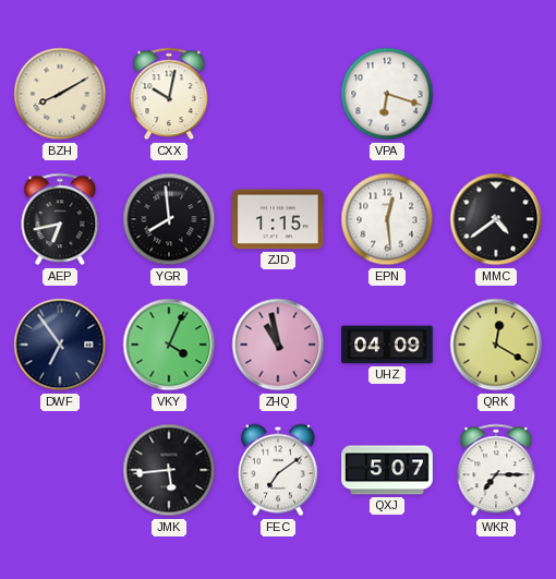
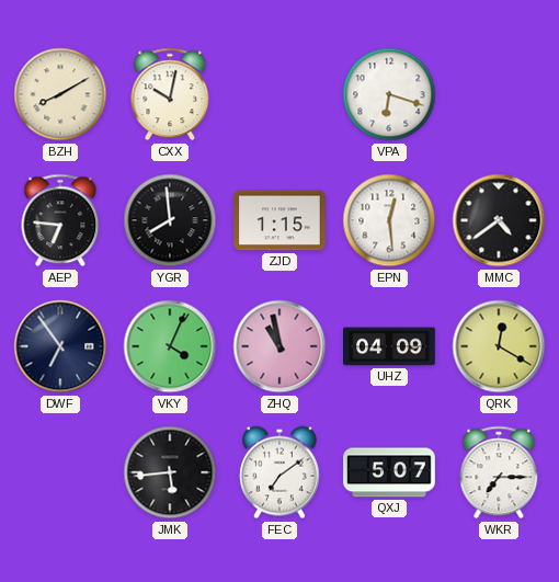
AEP: 6:43 -> 6:46 (60, 220)
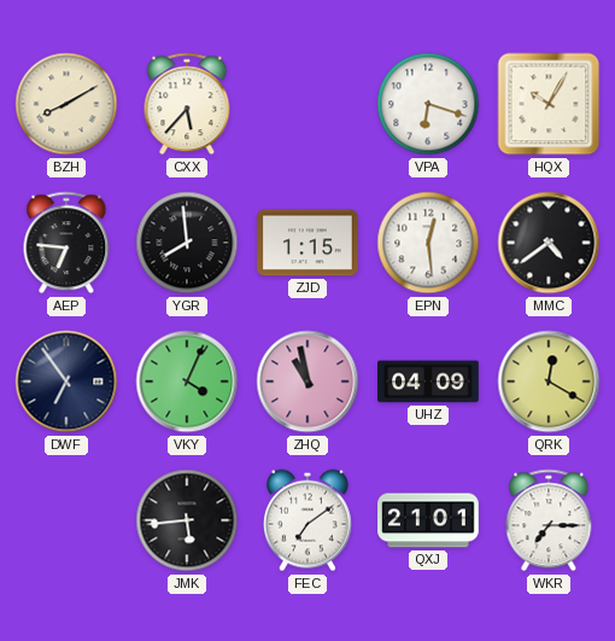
CXX: 10:02 -> 5:37 (187, 104)
HQX: none -> 10:05 (549, 104)
QXJ: 5:07 -> 21:01 (428, 520)
